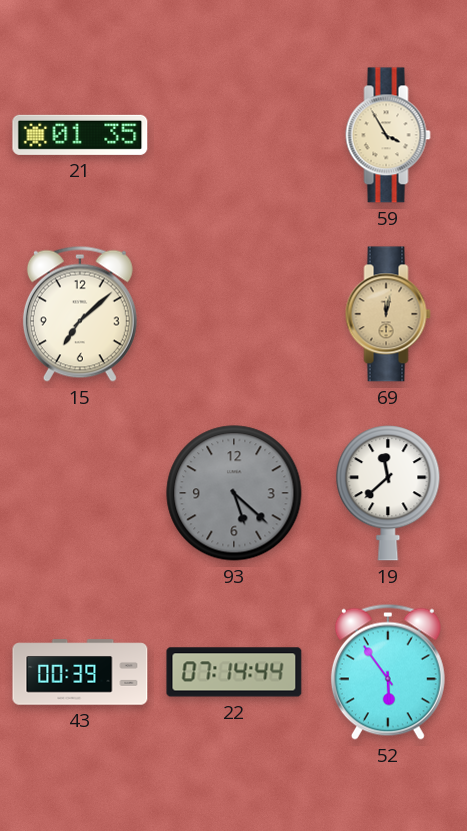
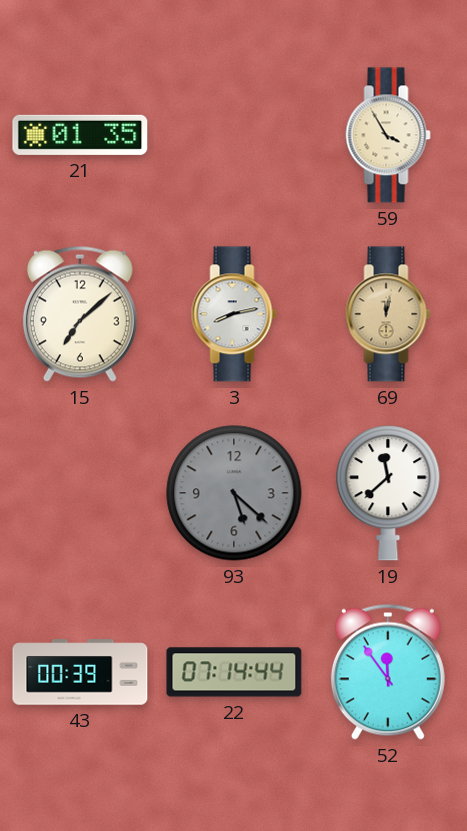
3: none -> 8:13 (234, 314)
52: 5:54 -> 11:54 (388, 672)
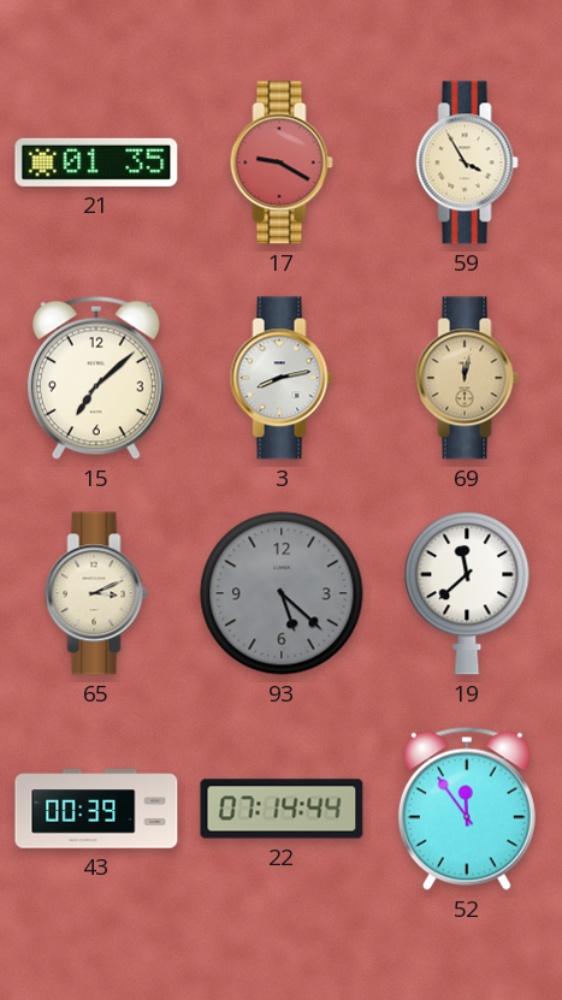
17: none -> 9:20 (282, 162)
65: none -> 3:11 (96, 593)
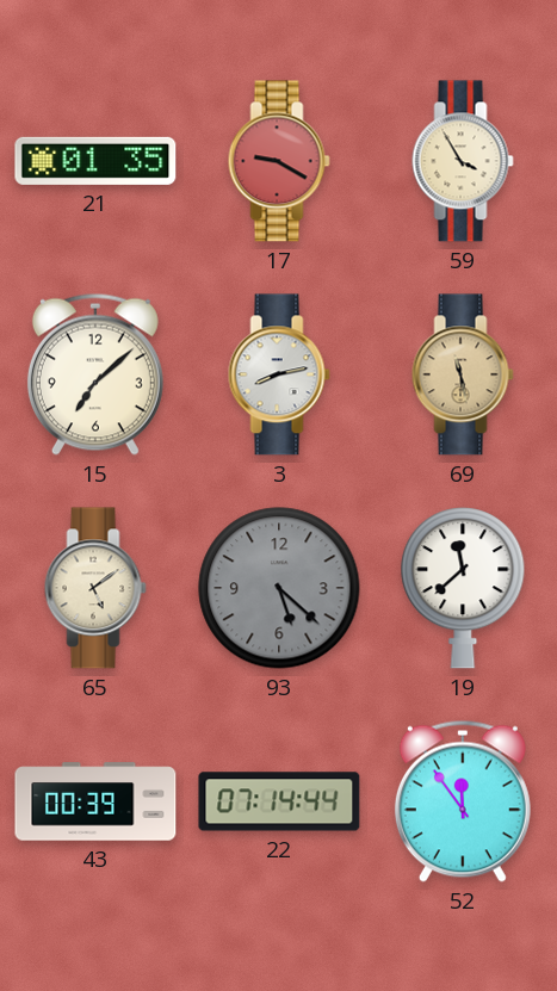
69: 12:02 -> 11:28 (463, 374)
65: 3:11 -> 5:09 (95, 588)
